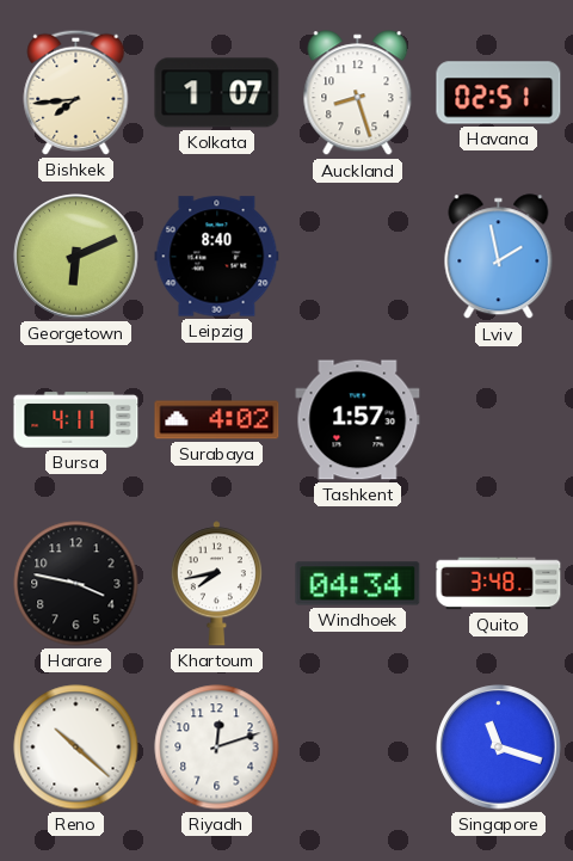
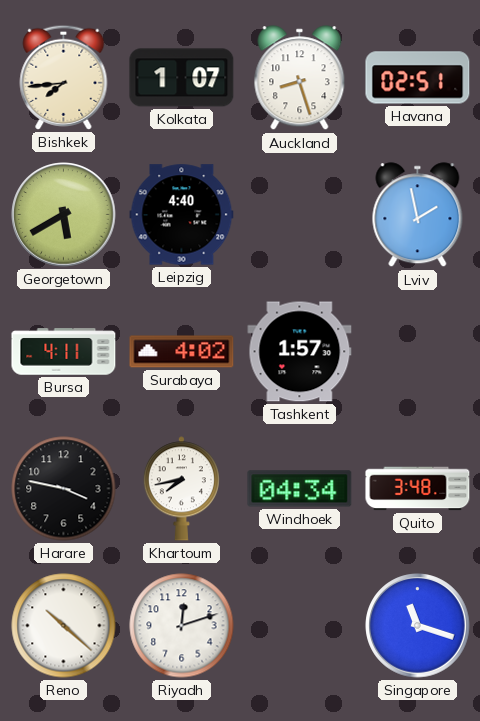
Georgetown: 6:11 -> 5:40 (64, 215)
Leipzig: 8:40 -> 4:40 (182, 215)
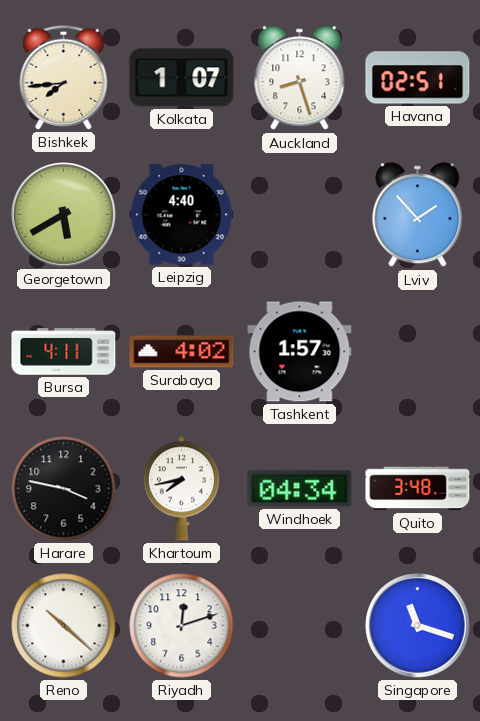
Lviv: 1:58 -> 1:53 (418, 215)
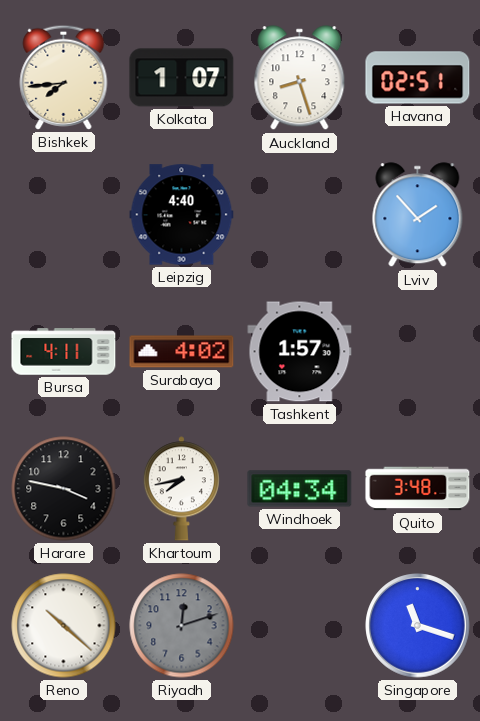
Georgetown: 5:40 -> none (64, 215)
Riyadh dial: white -> grey (182, 626)
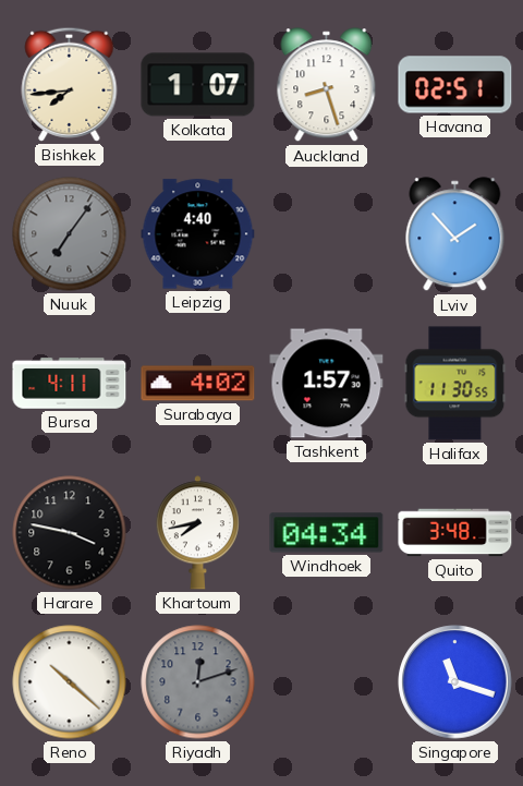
Nuuk: none -> 7:06 (70, 234)
Halifax: none -> 11:30 (455, 384)
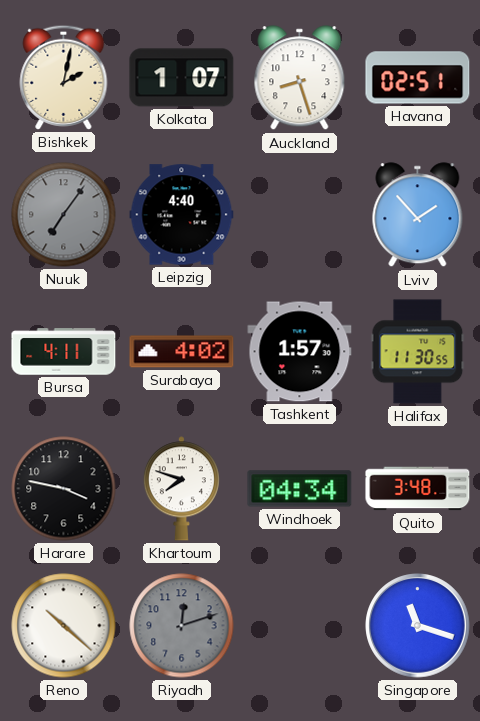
Bishkek: 7:44 -> 2:02 (64, 77)
Khartoum: 7:43 -> 7:48 (181, 489)
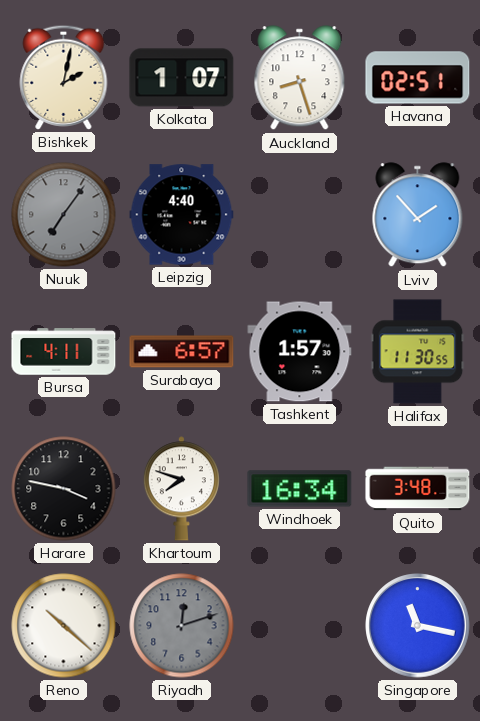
Surabaya: 4:02 -> 6:57 (182, 352)
Windhoek: 04:34 -> 16:34 (300, 489)
Singapore: 11:18 -> 11:17 (418, 626)
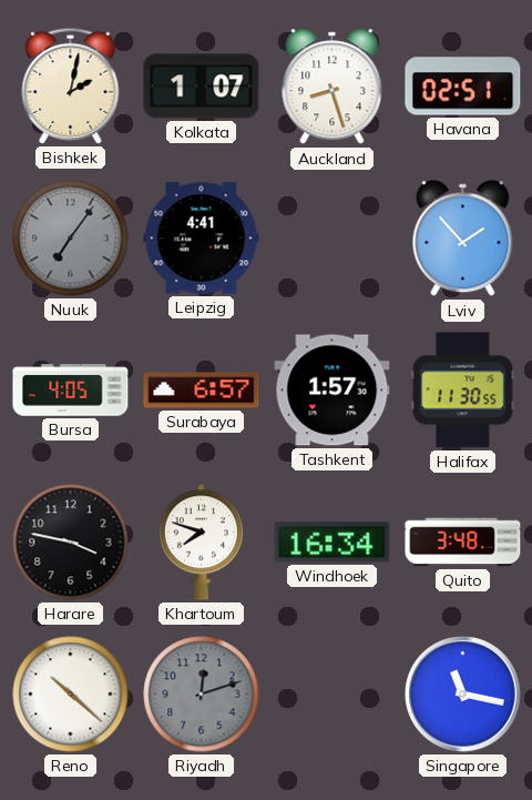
Leipzig: 4:40 -> 4:41 (202, 239)
Bursa: 4:11 -> 4:05 (71, 391)
